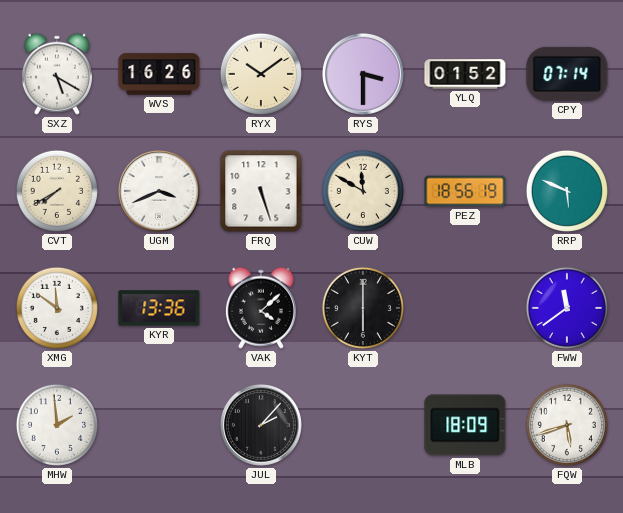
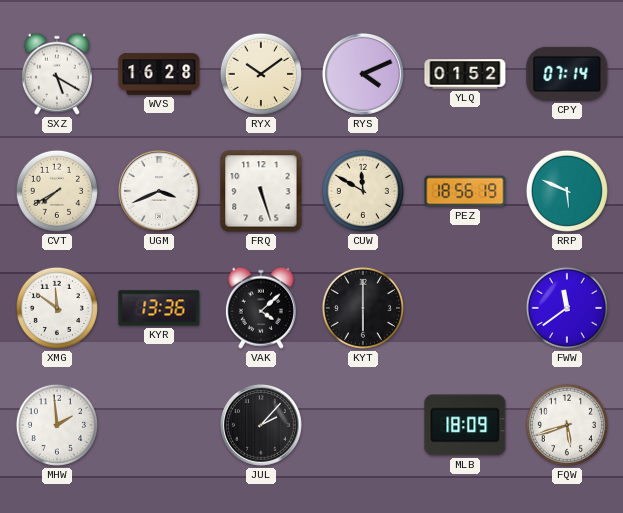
WVS: 16:26 -> 16:28 (159, 74)
RYS: 3:30 -> 4:11 (363, 74)
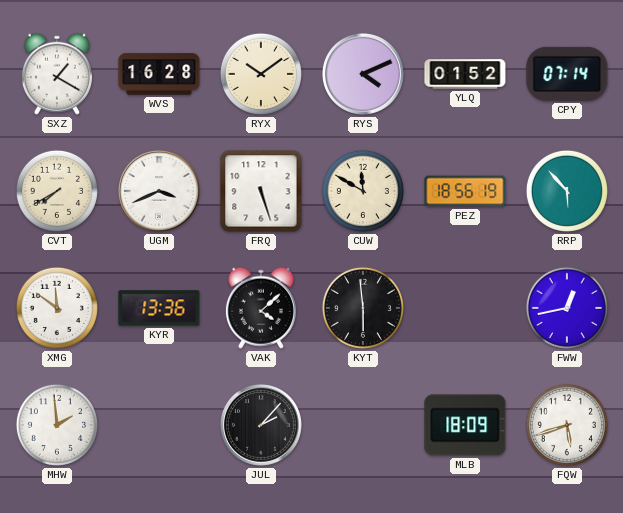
SXZ: 5:20 -> 1:20 (57, 74)
RRP: 5:49 -> 5:53 (567, 191)
KYT: 6:00 -> 5:59 (363, 308)
FWW: 11:39 -> 12:43 (567, 308)
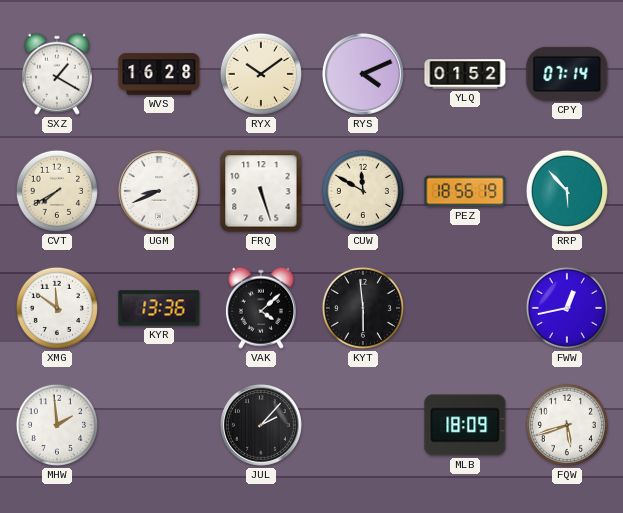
UGM: 3:41 -> 8:41 (159, 191)
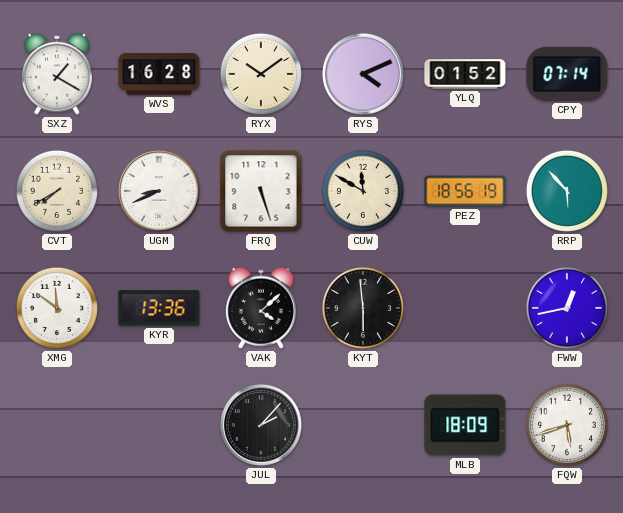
MHW: 1:59 -> none (57, 425)
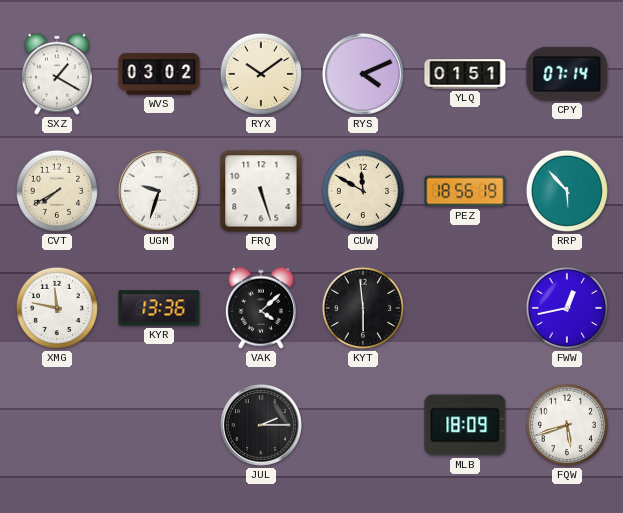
WVS: 16:28 -> 03:02 (159, 74)
YLQ: 01:52 -> 01:51 (465, 74)
UGM: 8:41 -> 9:33 (159, 191)
XMG: 11:51 -> 11:47 (57, 308)
JUL: 2:07 -> 2:15 (261, 425)
